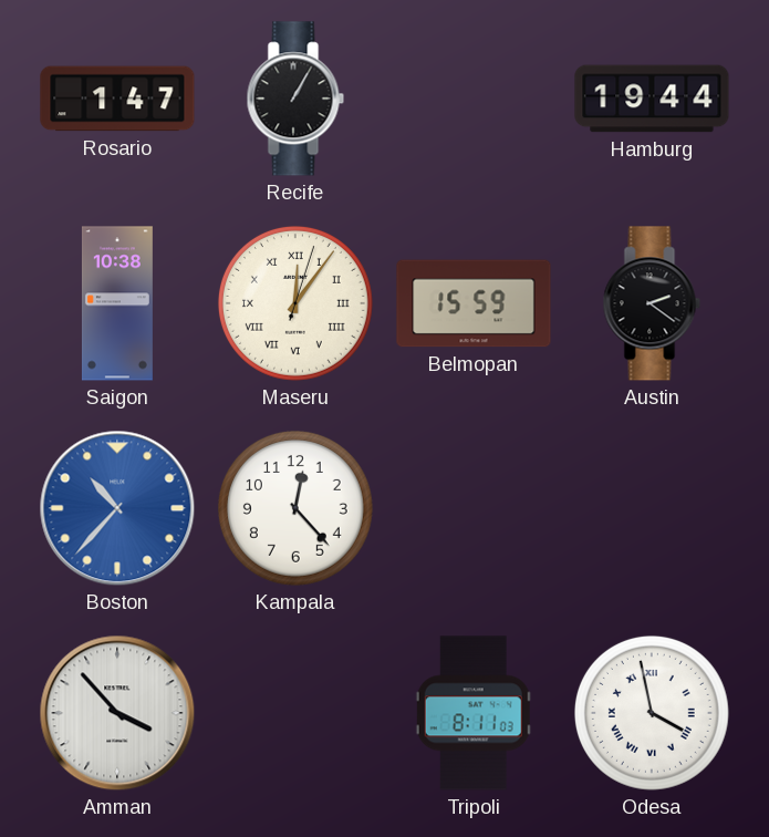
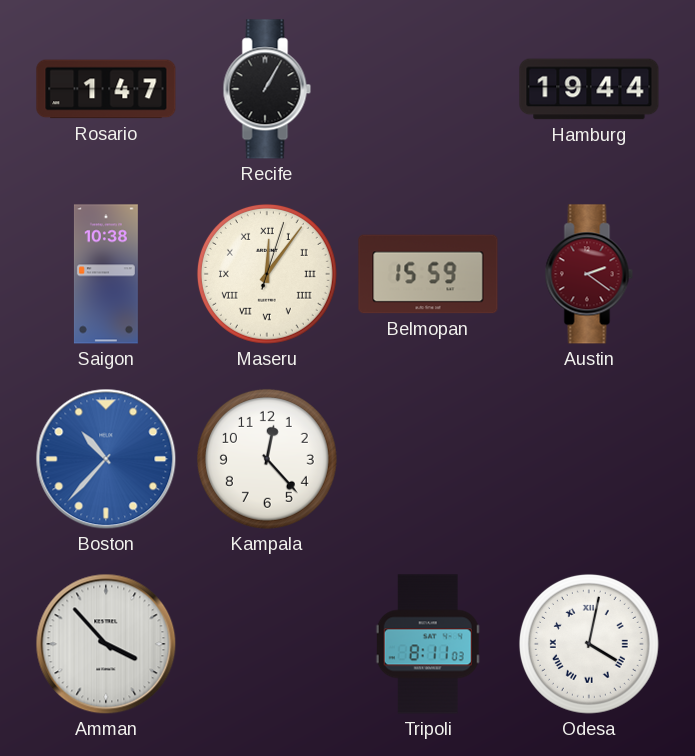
Austin dial: black -> burgundy (589, 274)
Odesa: 3:58 -> 4:02 (589, 644)
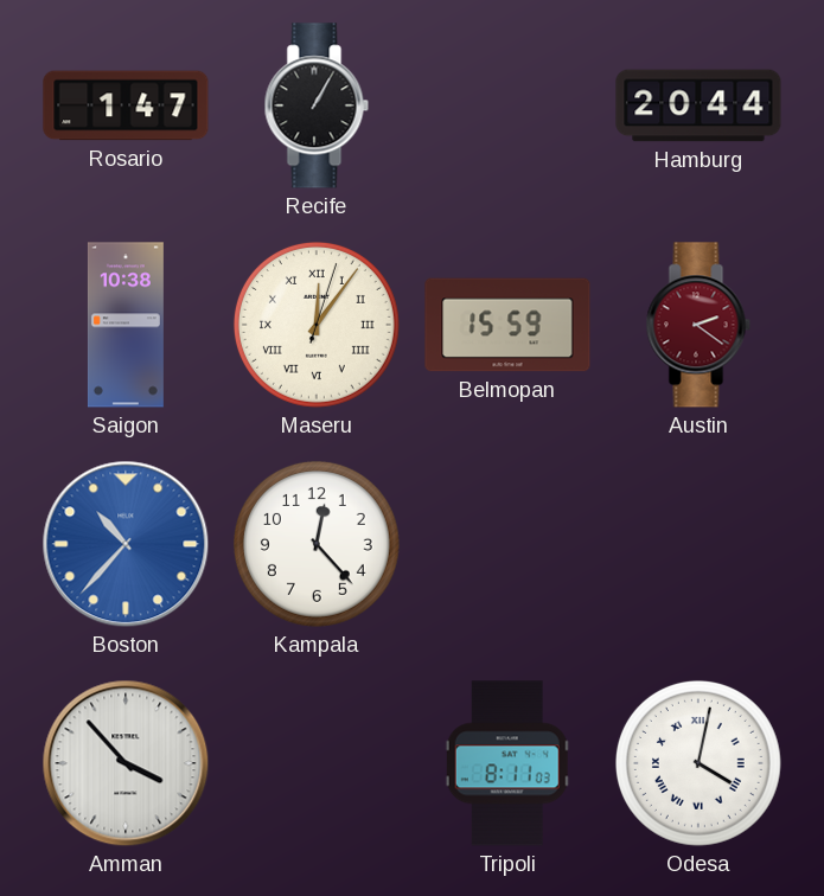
Hamburg: 19:44 -> 20:44 (698, 105)
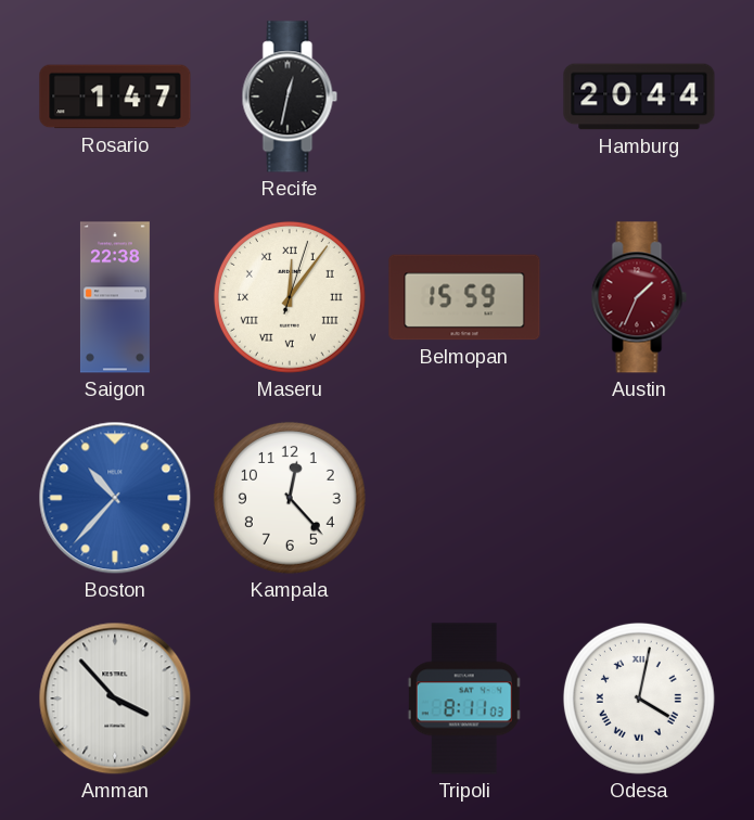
Recife: 1:05 -> 12:32 (290, 97)
Saigon: 10:38 -> 22:38 (115, 297)
Austin: 2:21 -> 1:34 (639, 297)
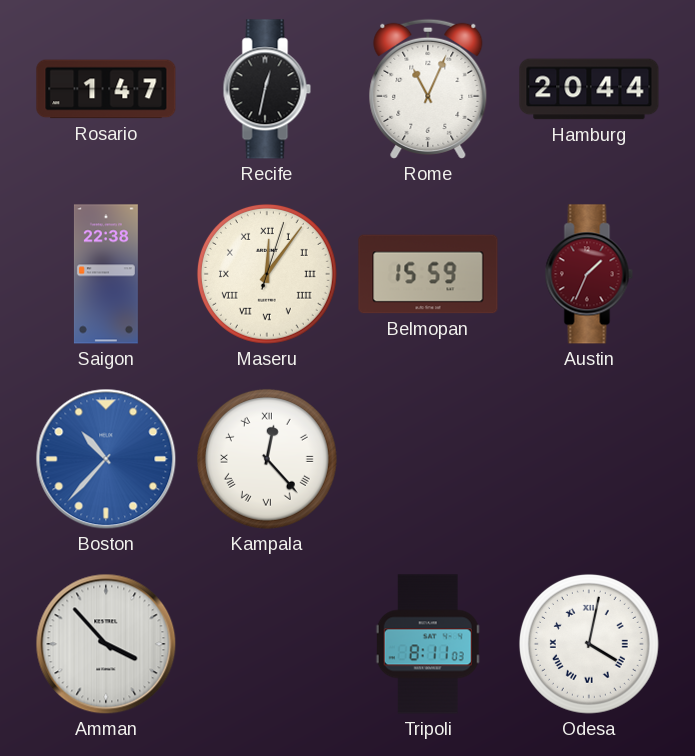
Rome: none -> 11:04 (428, 89)
Kampala numerals: Arabic -> Roman (267, 459)
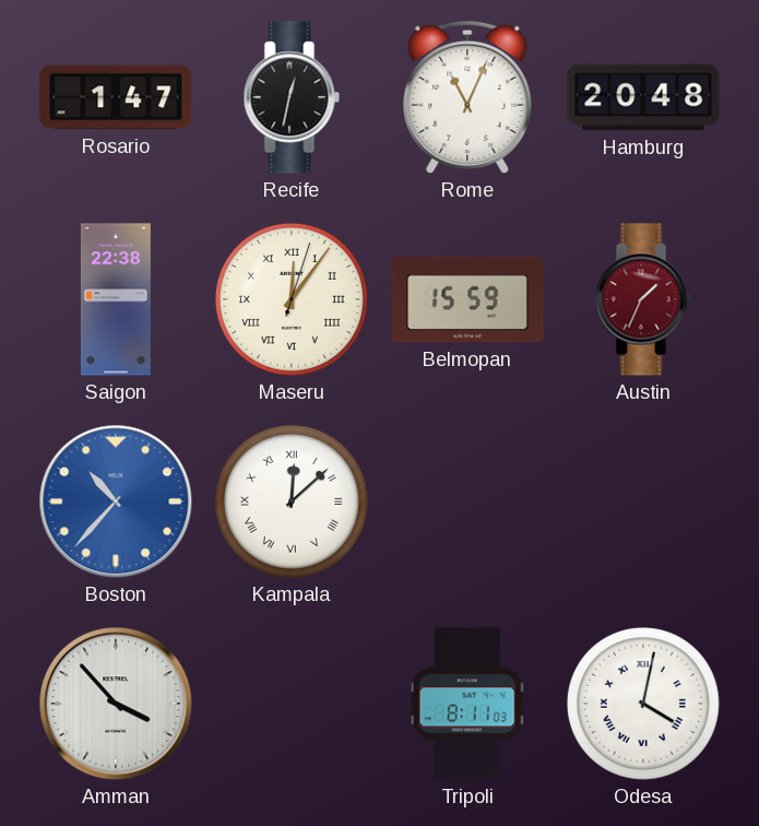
Hamburg: 20:44 -> 20:48 (643, 97)
Kampala: 12:23 -> 12:08 (292, 501)
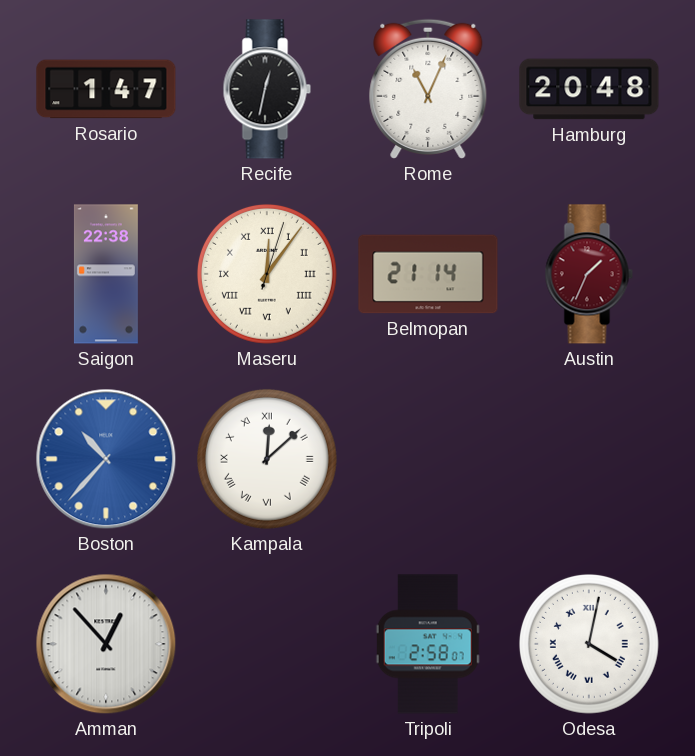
Belmopan: 15:59 -> 21:14 (428, 274)
Amman: 3:53 -> 12:53 (106, 644)
Tripoli: 8:11 -> 2:58 (428, 644)
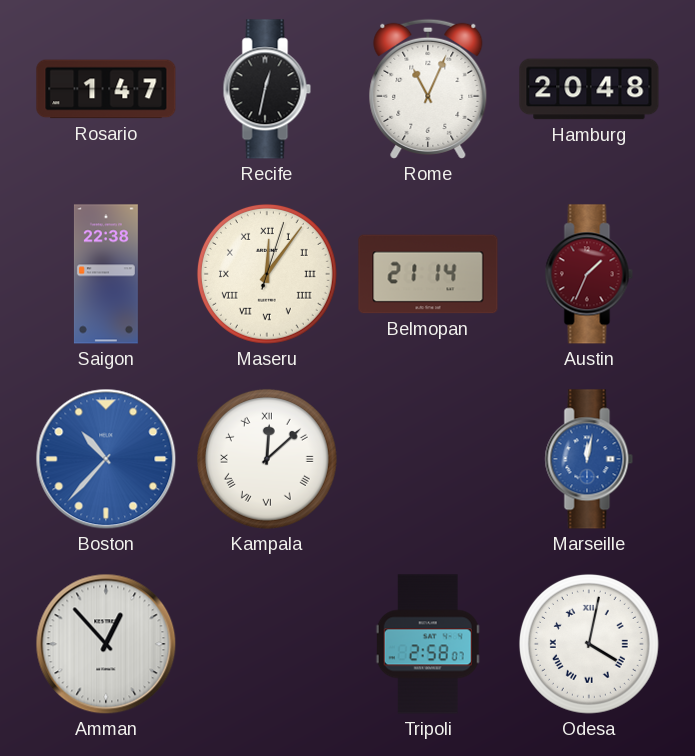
Marseille: none -> 12:02 (589, 459)
